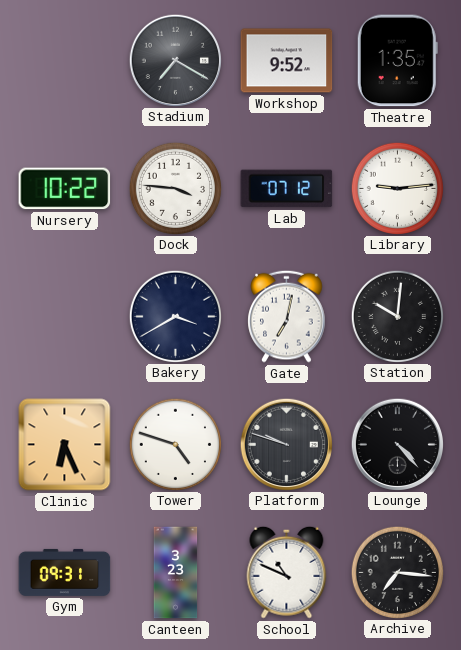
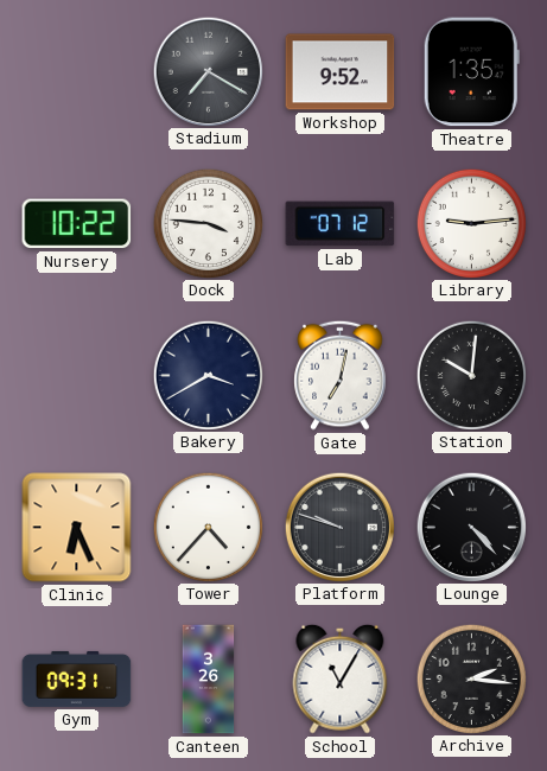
Tower: 4:48 -> 4:37 (208, 527)
Canteen: 3:23 -> 3:26 (209, 680)
School: 10:49 -> 11:05 (341, 678)
Archive: 7:16 -> 2:16 (471, 678)
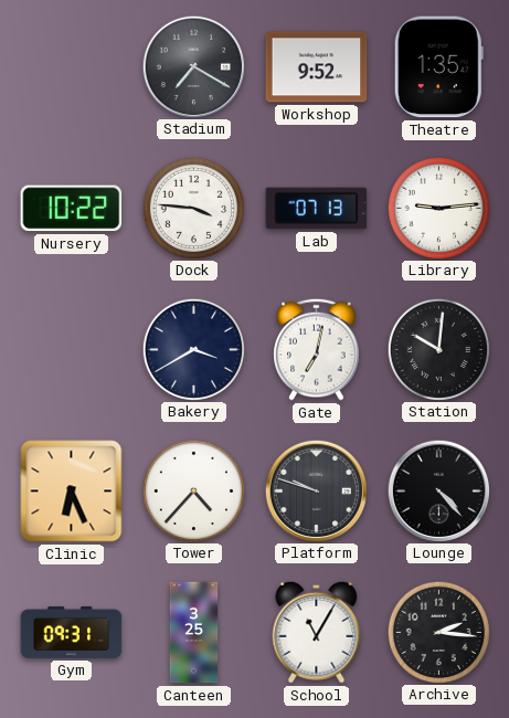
Lab: 07:12 -> 07:13 (317, 209)
Canteen: 3:26 -> 3:25 (194, 633)
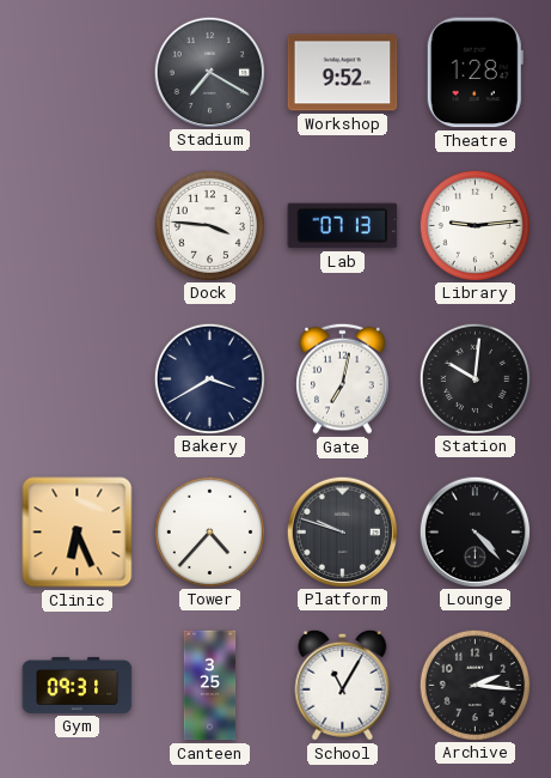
Theatre: 1:35 -> 1:28 (475, 73)
Nursery: 10:22 -> none (72, 209)
